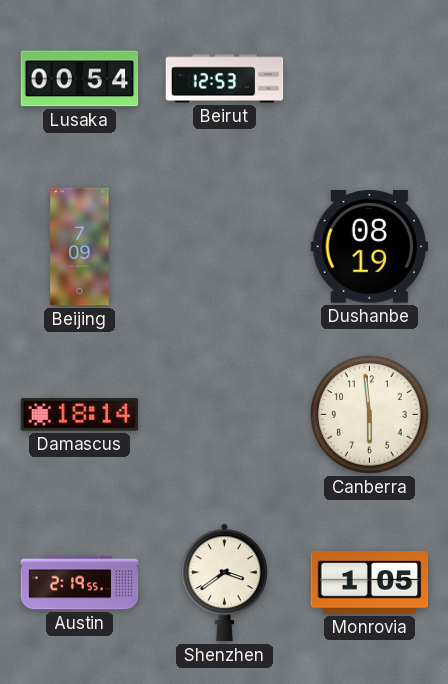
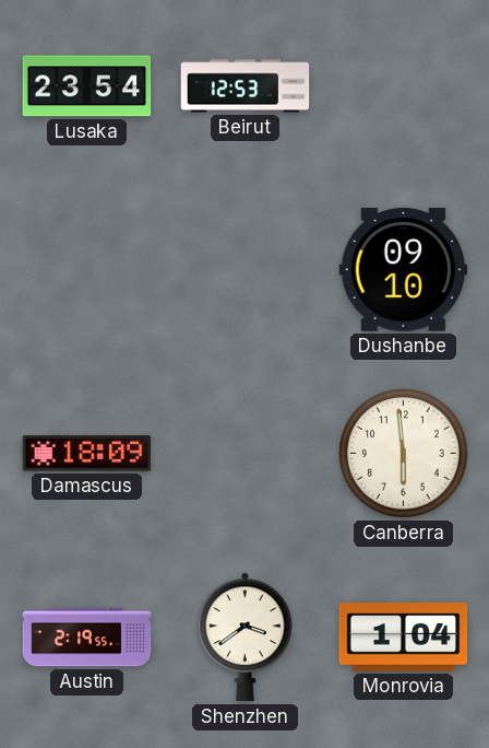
Lusaka: 00:54 -> 23:54 (87, 86)
Beijing: 7:09 -> none (80, 247)
Dushanbe: 08:19 -> 09:10 (404, 270)
Damascus: 18:14 -> 18:09 (87, 454)
Monrovia: 1:05 -> 1:04 (404, 638)
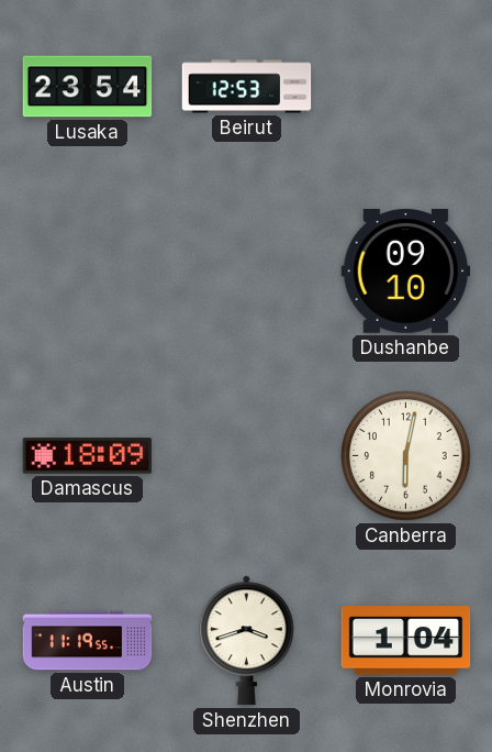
Canberra: 5:59 -> 6:02 (406, 456)
Austin: 2:19 -> 11:19 (88, 641)
Shenzhen: 3:39 -> 3:42 (246, 641)
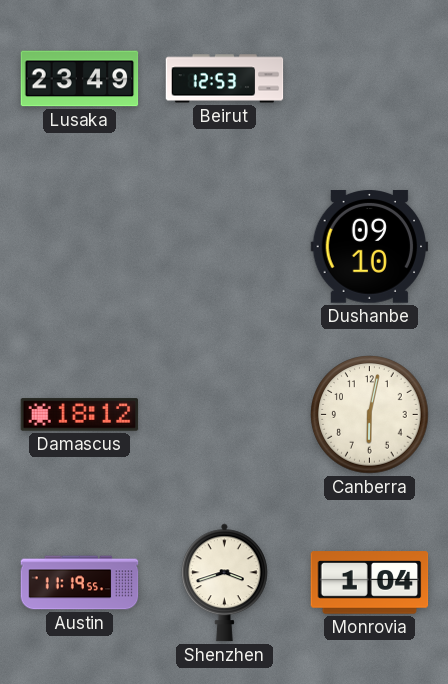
Lusaka: 23:54 -> 23:49 (80, 79)
Damascus: 18:09 -> 18:12 (80, 415)
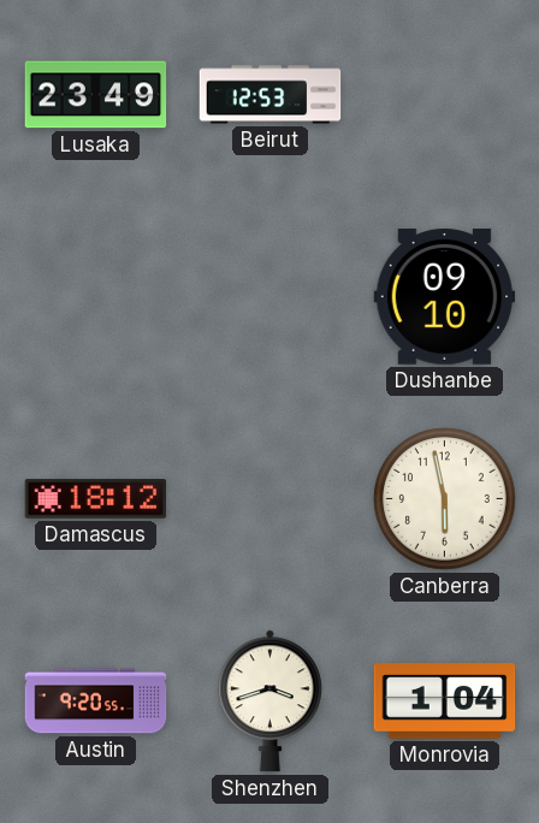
Canberra: 6:02 -> 5:58 (445, 499)
Austin: 11:19 -> 9:20 (96, 701)
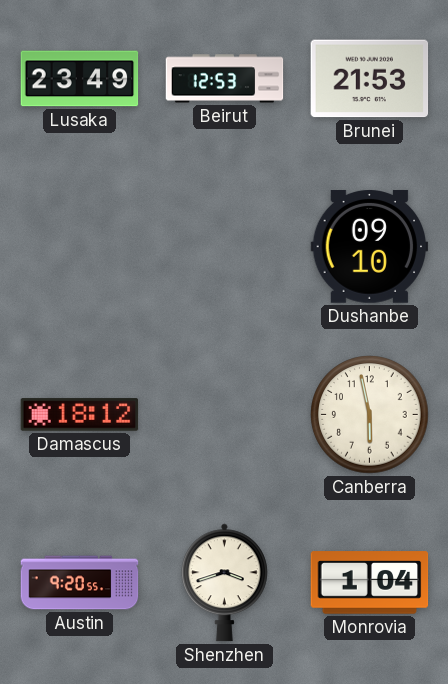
Brunei: none -> 21:53 (370, 79)
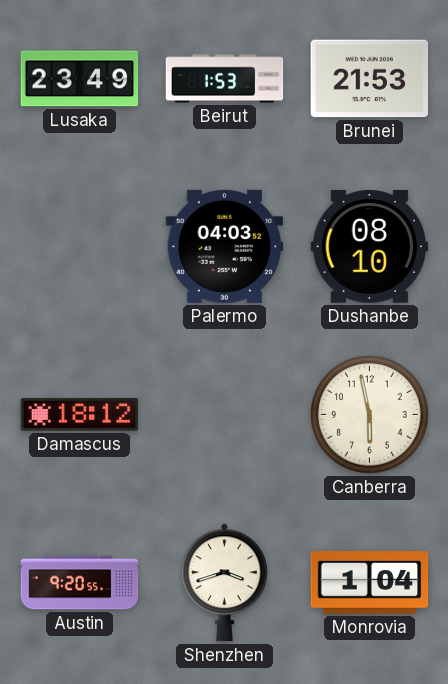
Beirut: 12:53 -> 1:53 (225, 79)
Palermo: none -> 04:03 (225, 246)
Dushanbe: 09:10 -> 08:10 (370, 247)
